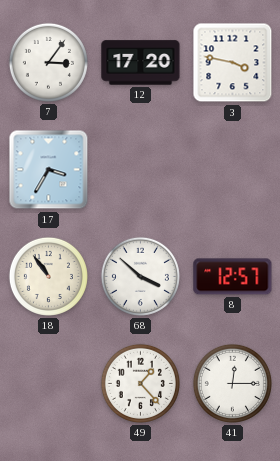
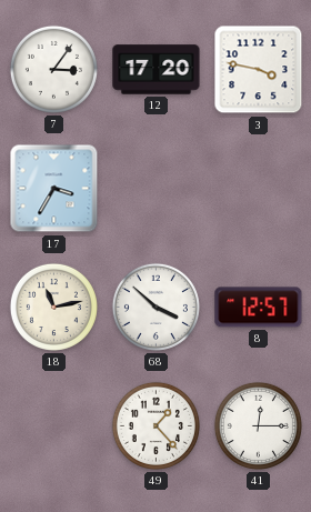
18: 10:54 -> 11:13 (53, 307)
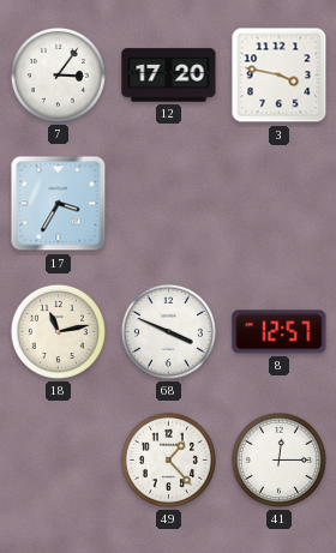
68: 3:52 -> 3:49 (168, 331)
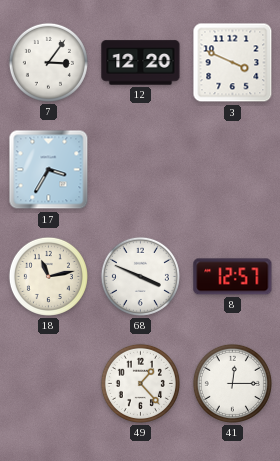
12: 17:20 -> 12:20 (141, 63)
3: 3:47 -> 3:49 (233, 63)
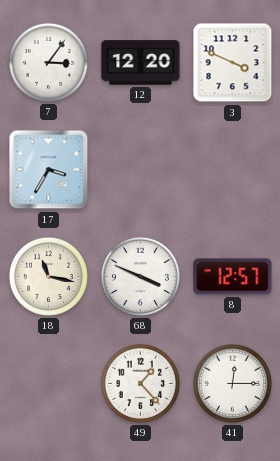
18: 11:13 -> 11:17 (48, 276)
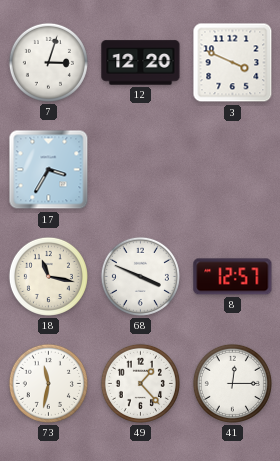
7: 3:06 -> 3:03 (48, 62)
73: none -> 11:32 (48, 383)
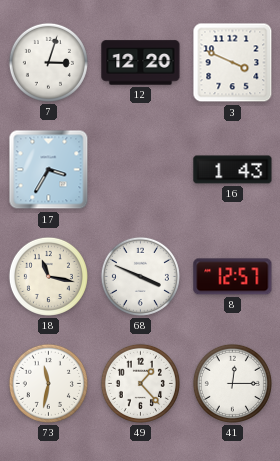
16: none -> 1:43 (233, 170)
